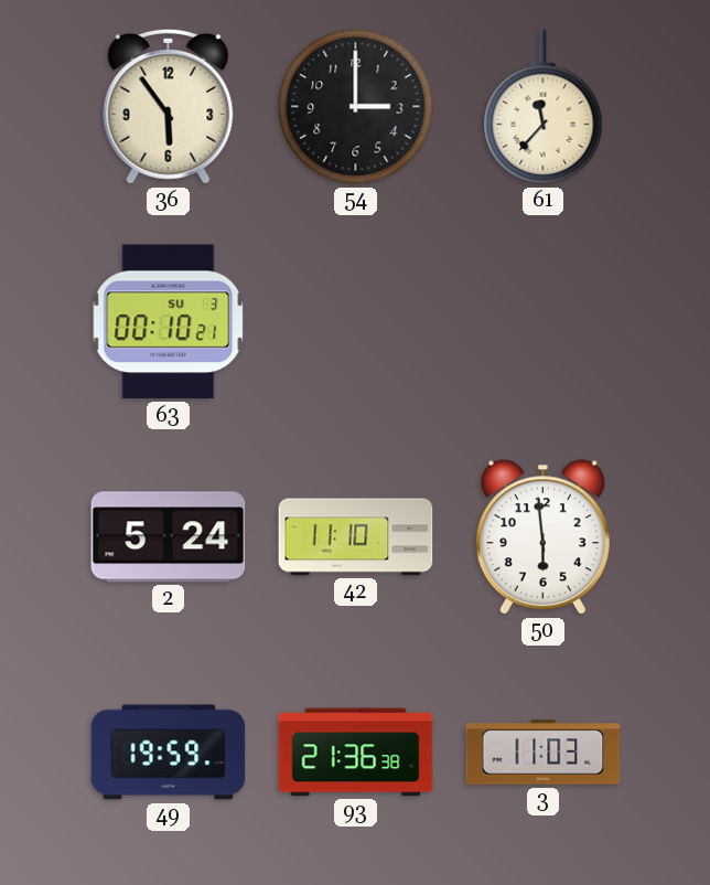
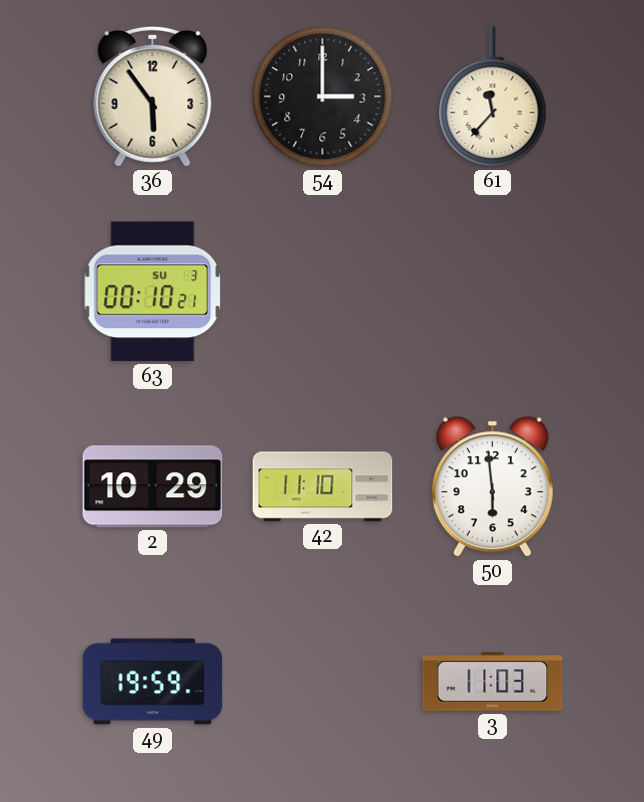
2: 5:24 -> 10:29 (153, 487)
93: 21:36 -> none (356, 753)
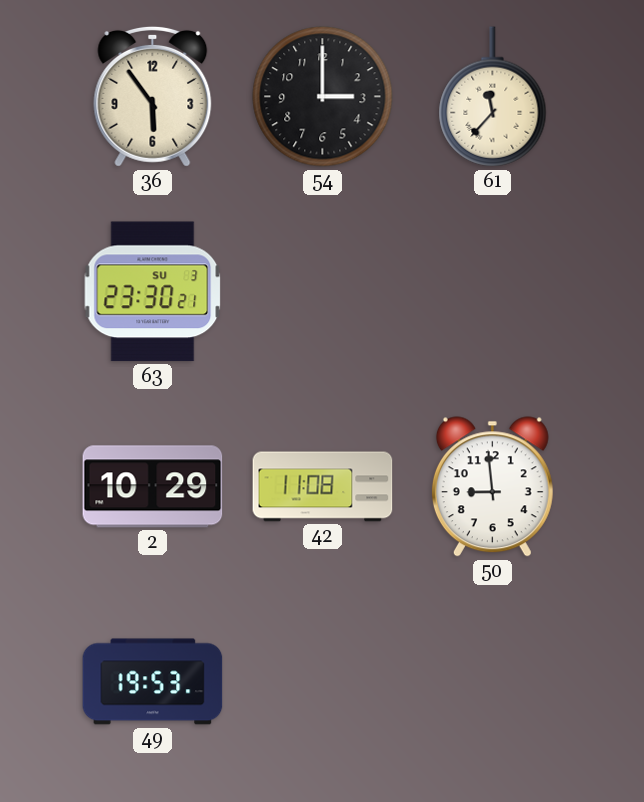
63: 00:10 -> 23:30 (153, 292)
42: 11:10 -> 11:08 (323, 487)
50: 5:59 -> 8:59 (492, 487)
49: 19:59 -> 19:53 (153, 682)
3: 11:03 -> none (493, 682)
